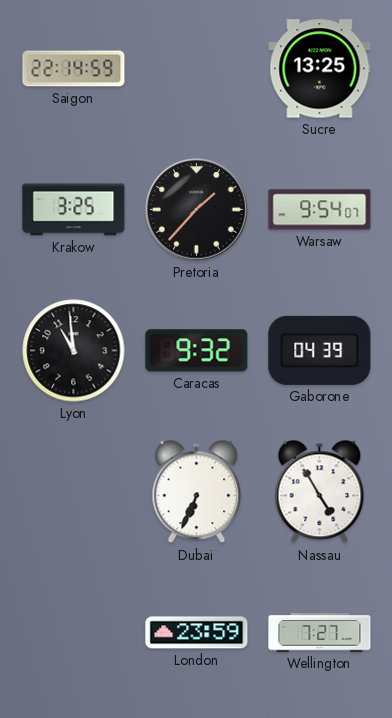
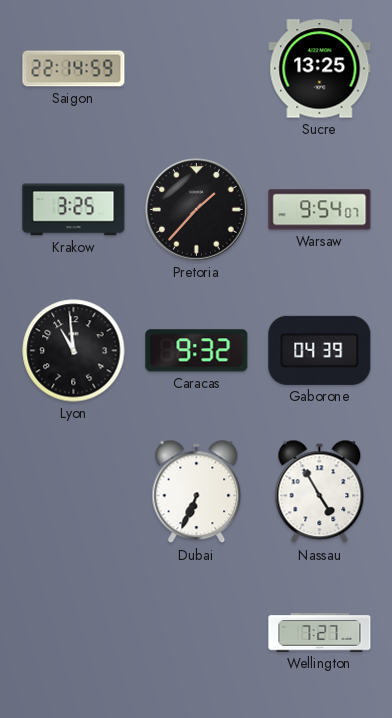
London: 23:59 -> none (197, 633)
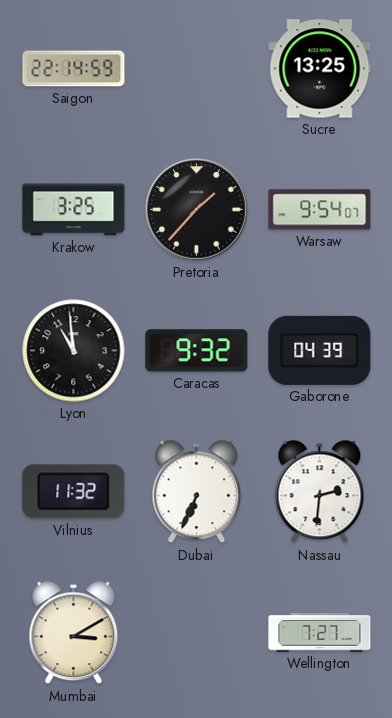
Vilnius: none -> 11:32 (74, 492)
Nassau: 4:55 -> 2:31 (320, 492)
Mumbai: none -> 3:10 (74, 633)
